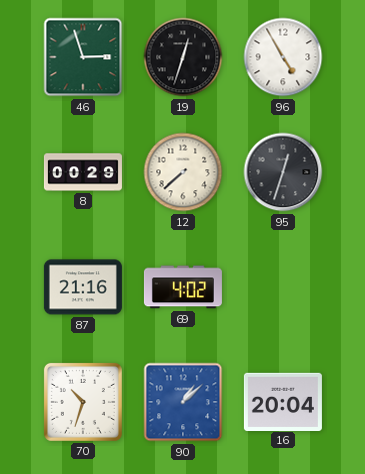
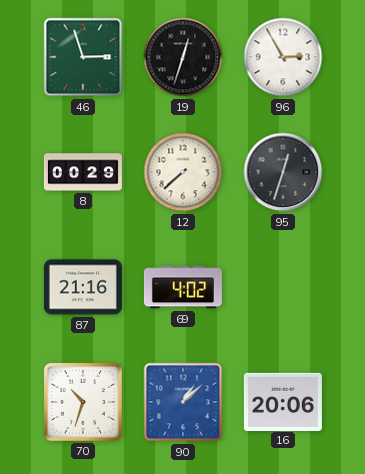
96: 4:55 -> 2:55 (283, 57)
16: 20:04 -> 20:06 (283, 401)
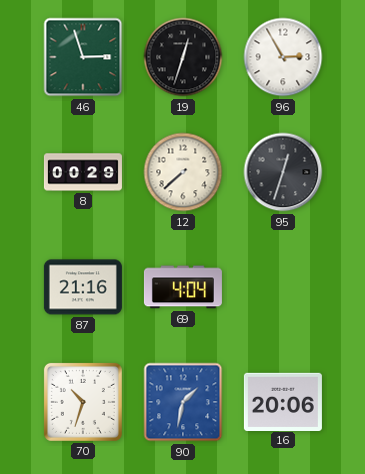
69: 4:02 -> 4:04 (183, 287)
90: 1:08 -> 1:32 (183, 402)
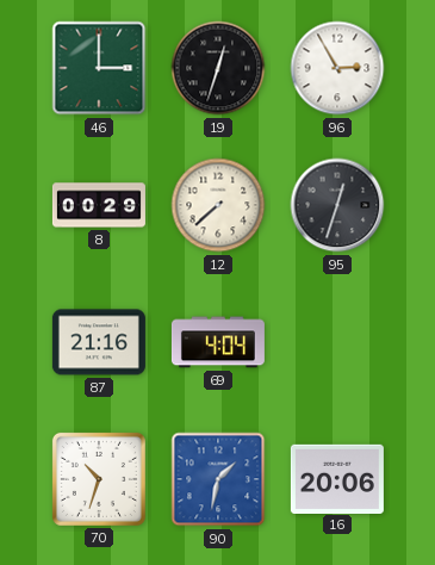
46: 2:57 -> 3:00 (99, 68)
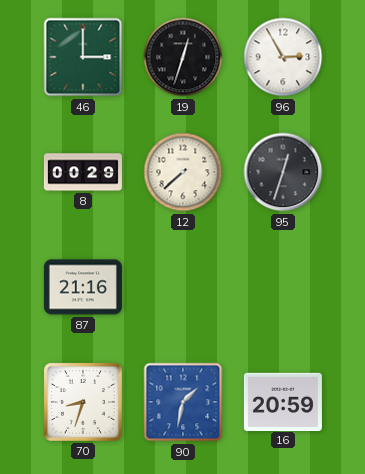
69: 4:04 -> none (218, 342)
70: 10:33 -> 8:33 (83, 402)
16: 20:06 -> 20:59 (283, 401)
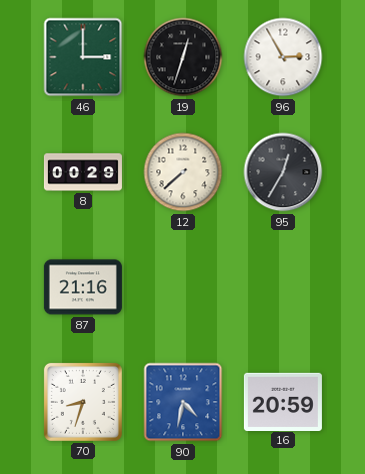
95: 12:33 -> 12:35 (283, 172)
90: 1:32 -> 4:32 (183, 402)
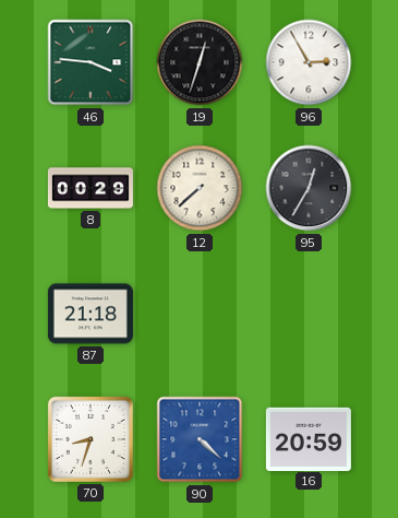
46: 3:00 -> 3:46 (91, 62)
87: 21:16 -> 21:18 (91, 314)
90: 4:32 -> 4:22 (200, 439)
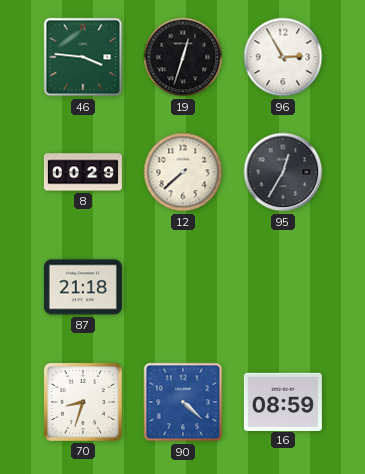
16: 20:59 -> 08:59 (283, 401)
